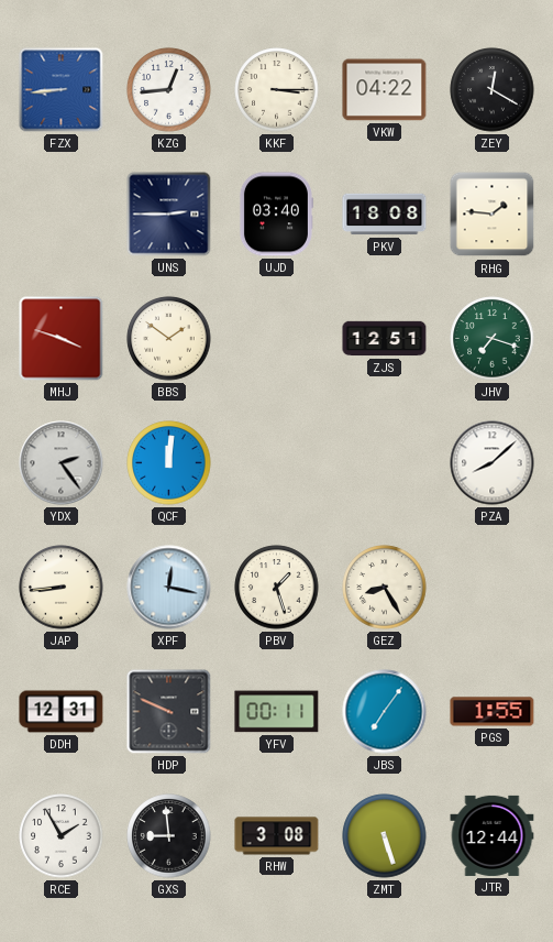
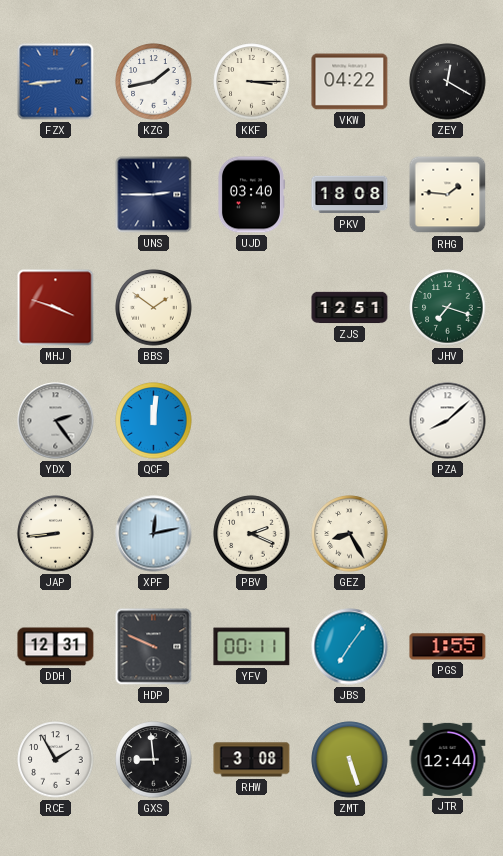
KZG: 12:44 -> 1:43 (154, 82)
XPF: 12:17 -> 12:13 (154, 534)
PBV: 1:27 -> 2:19 (252, 534)
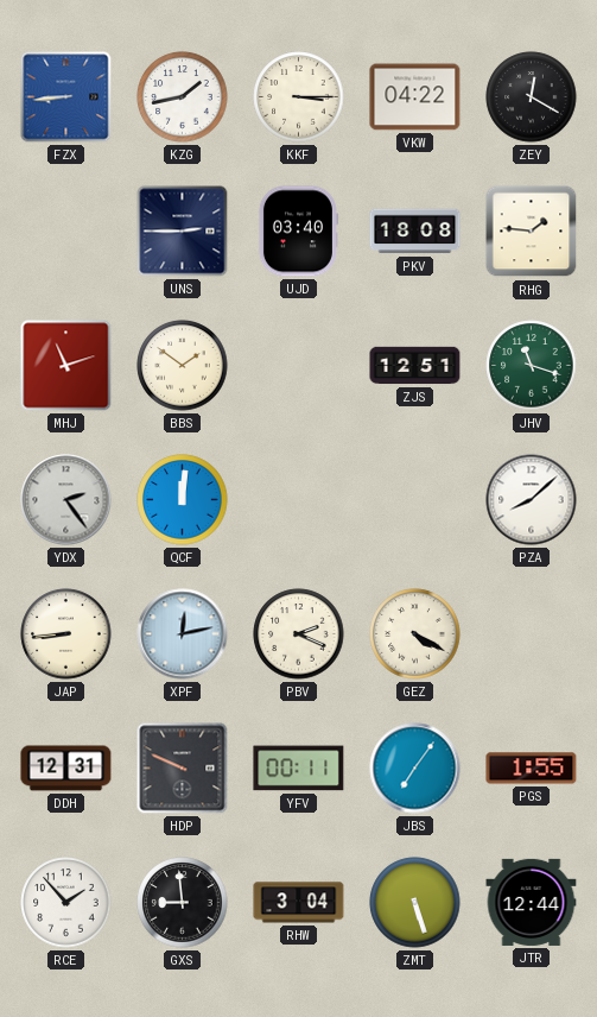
MHJ: 3:48 -> 11:12 (66, 366)
JHV: 7:18 -> 11:18 (532, 366)
GEZ: 8:25 -> 4:20 (415, 634)
RCE: 1:55 -> 1:53 (66, 903)
RHW: 3:08 -> 3:04 (299, 903)
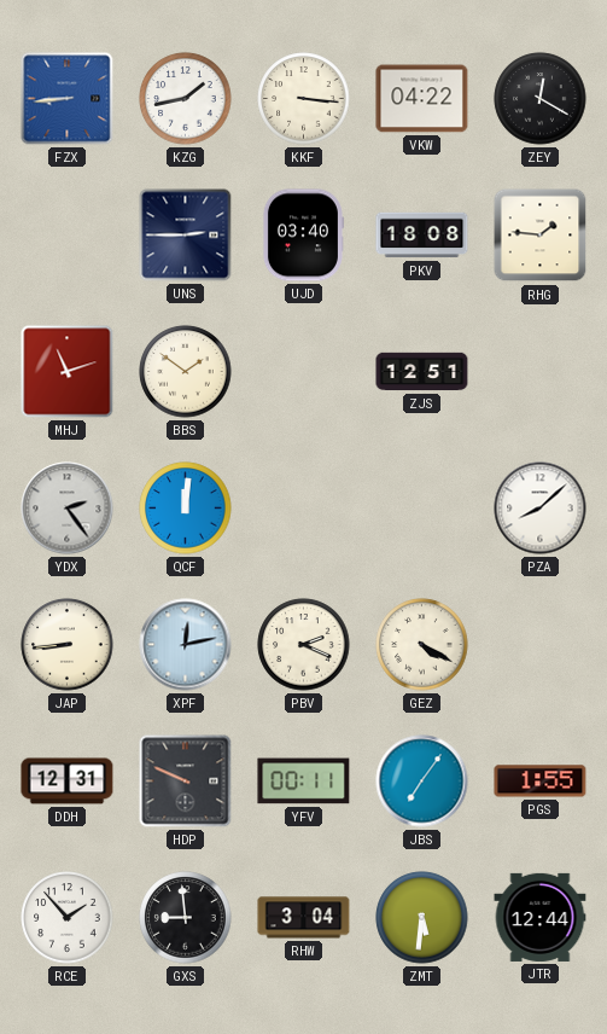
KKF: 3:15 -> 3:16 (304, 99)
JHV: 11:18 -> none (532, 366)
ZMT: 5:27 -> 5:31 (422, 918)
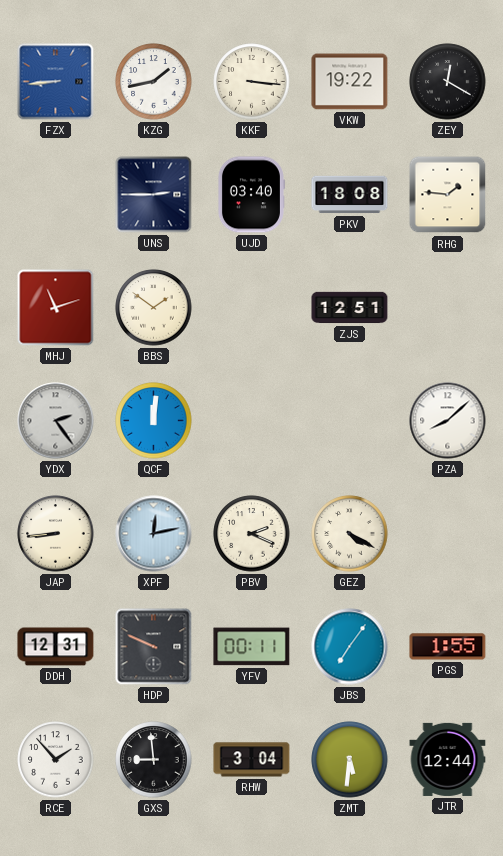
VKW: 04:22 -> 19:22 (350, 82)
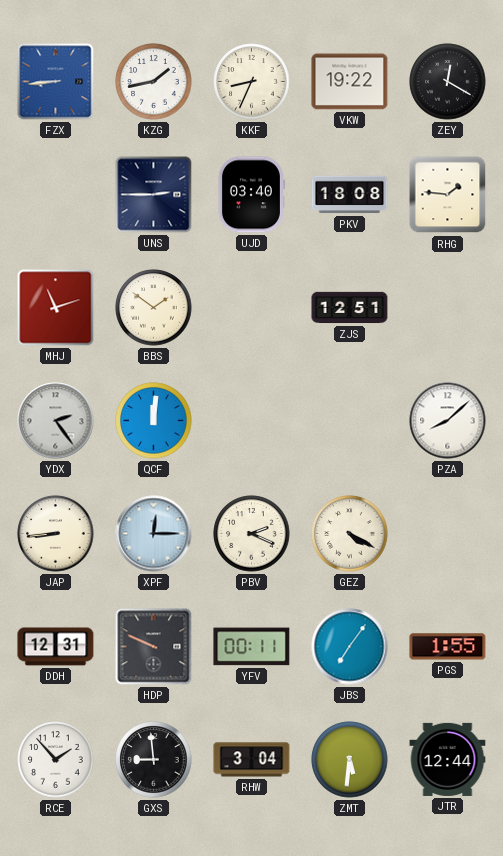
KKF: 3:16 -> 8:34 (252, 82)
XPF: 12:13 -> 12:15 (154, 534)
